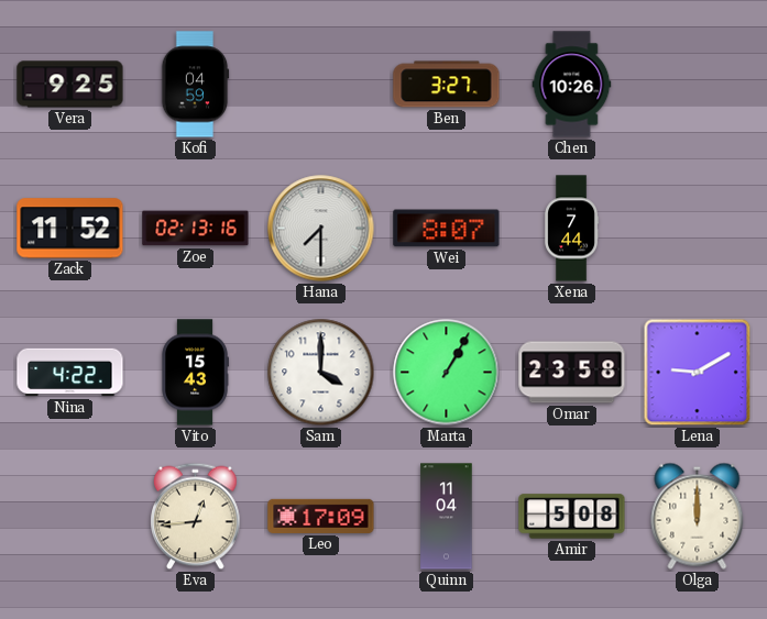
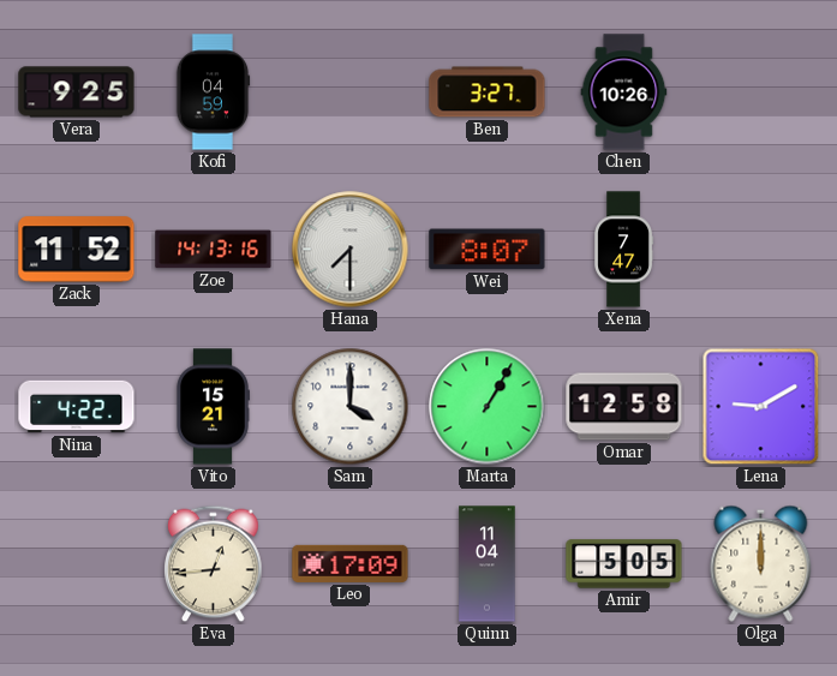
Zoe: 02:13 -> 14:13 (214, 250)
Xena: 7:44 -> 7:47 (624, 250)
Vito: 15:43 -> 15:21 (213, 407)
Omar: 23:58 -> 12:58 (624, 407)
Amir: 5:08 -> 5:05 (624, 564)
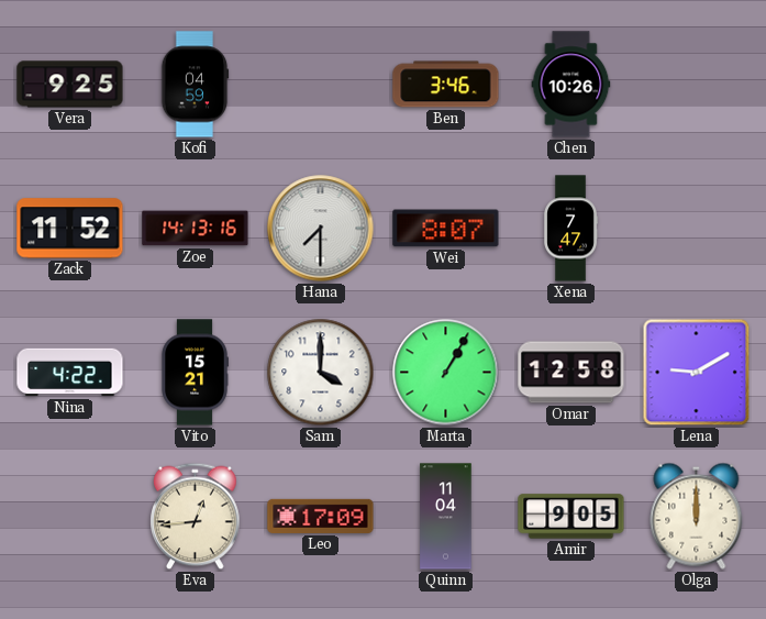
Ben: 3:27 -> 3:46 (446, 85)
Amir: 5:05 -> 9:05 (571, 517)
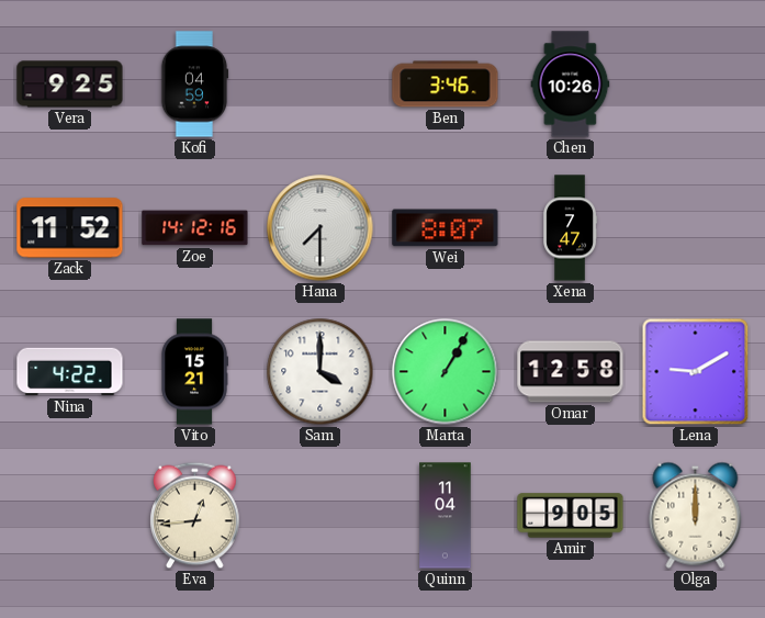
Zoe: 14:13 -> 14:12 (195, 228)
Leo: 17:09 -> none (321, 516)
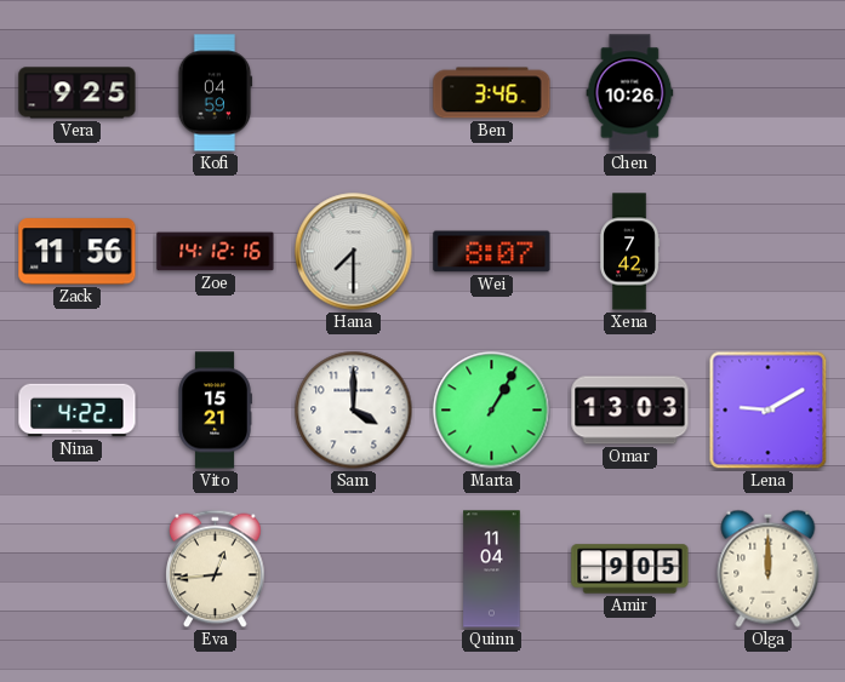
Zack: 11:52 -> 11:56 (78, 252)
Xena: 7:47 -> 7:42 (630, 252)
Omar: 12:58 -> 13:03 (630, 411)
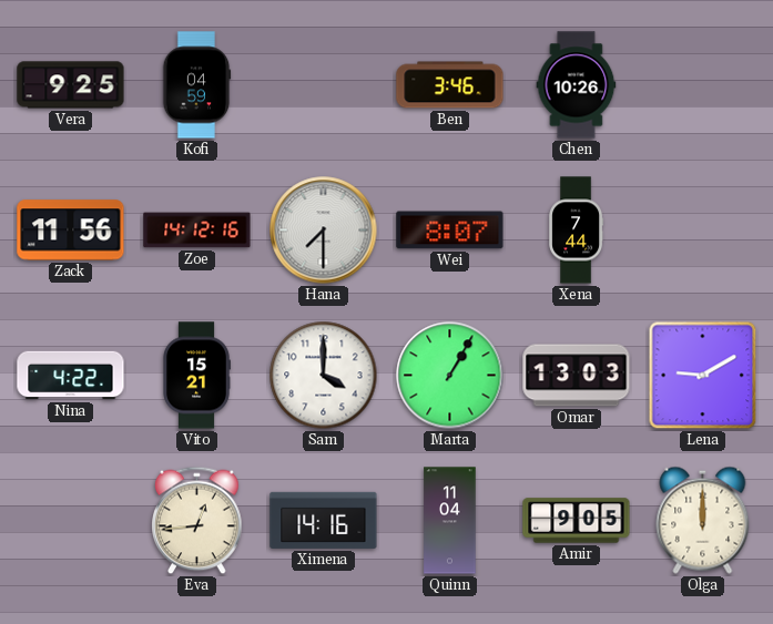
Xena: 7:42 -> 7:44 (577, 231)
Ximena: none -> 14:16 (324, 520)
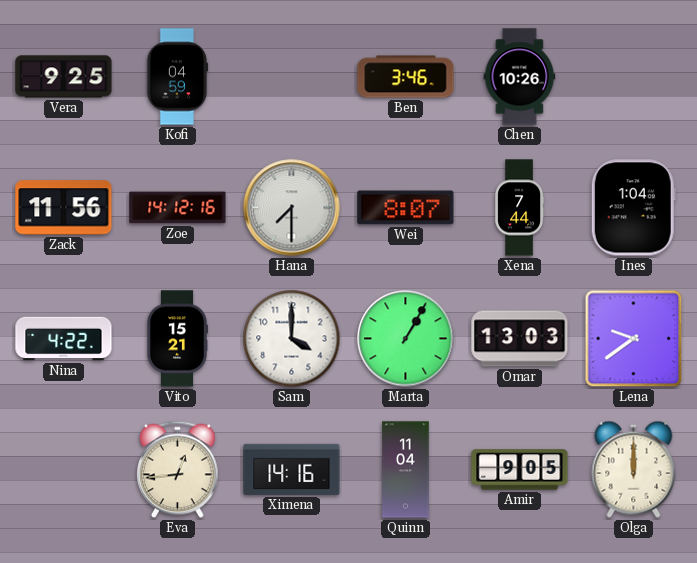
Ines: none -> 1:04 (633, 208)
Lena: 9:10 -> 9:39 (634, 339)
